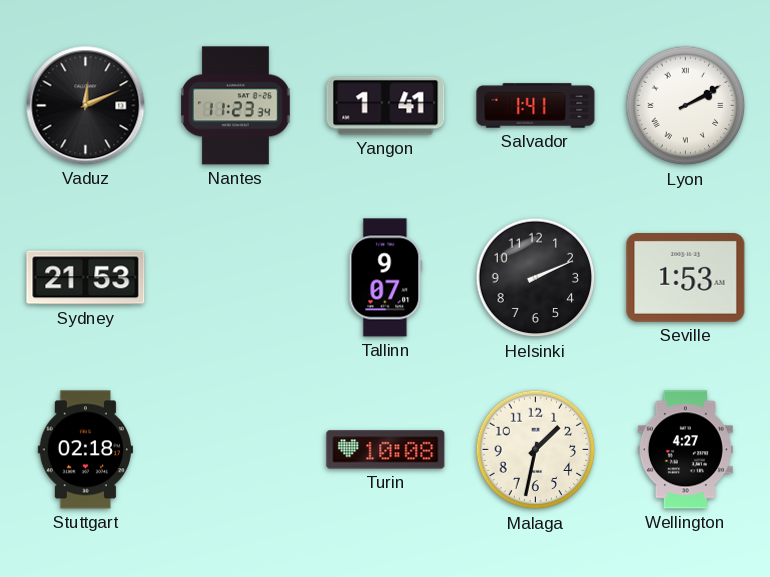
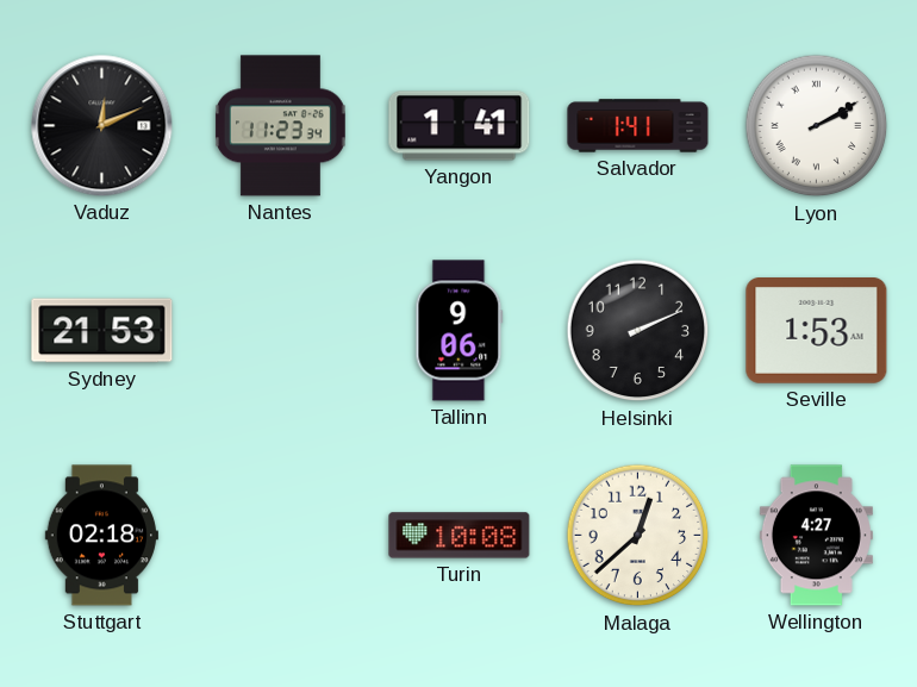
Tallinn: 9:07 -> 9:06 (460, 331)
Malaga: 1:32 -> 12:38 (638, 536)
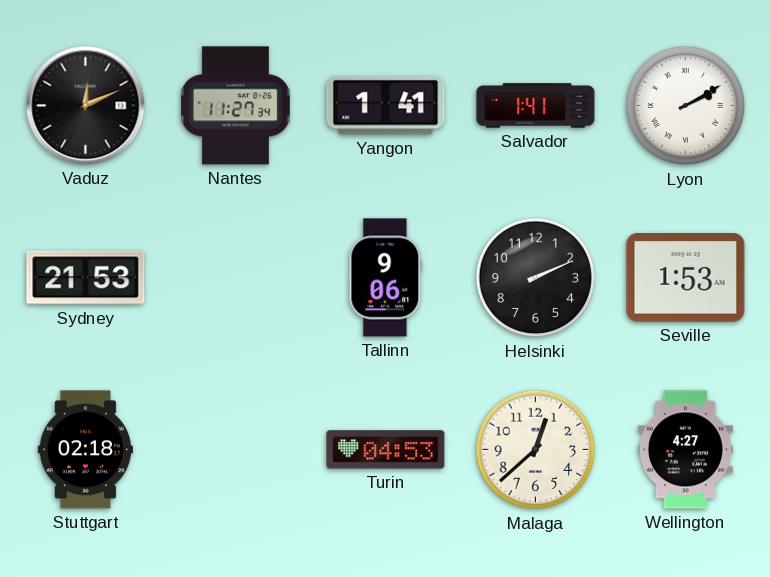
Nantes: 11:23 -> 11:27 (235, 106)
Turin: 10:08 -> 04:53 (386, 450)
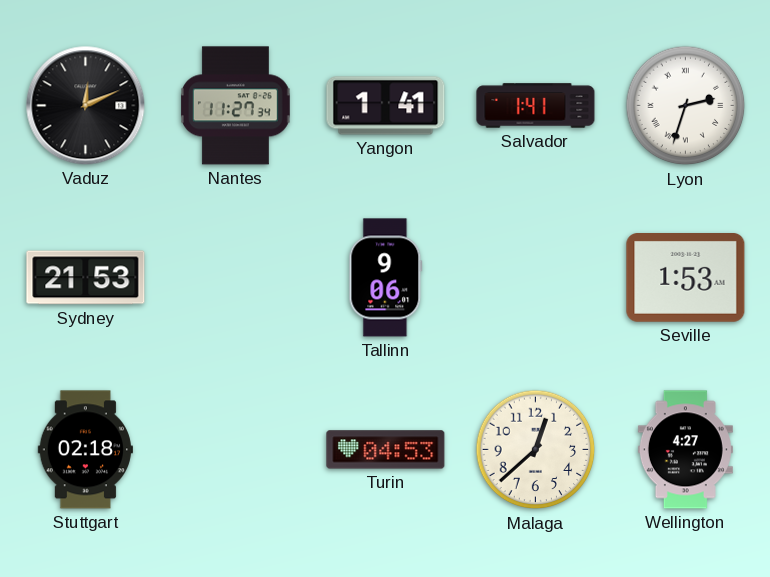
Lyon: 2:10 -> 2:33 (686, 106)
Helsinki: 2:11 -> none (536, 278)
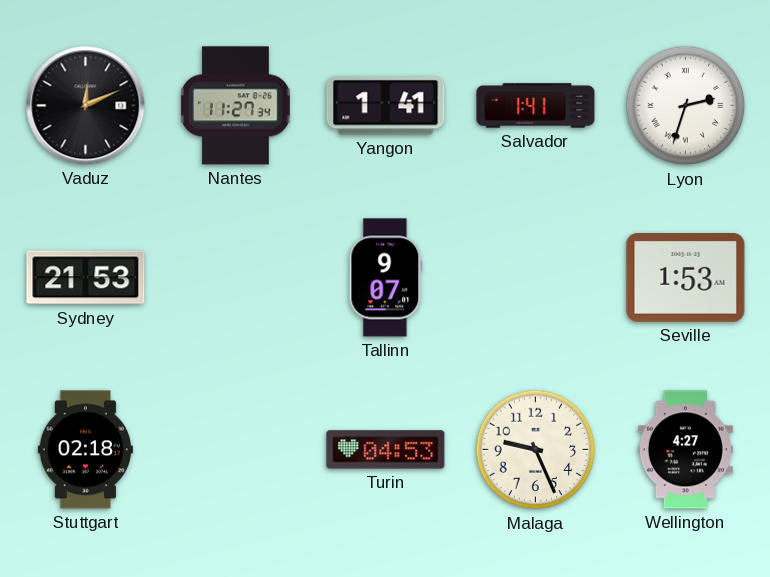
Tallinn: 9:06 -> 9:07 (386, 278)
Malaga: 12:38 -> 9:26 (536, 450)
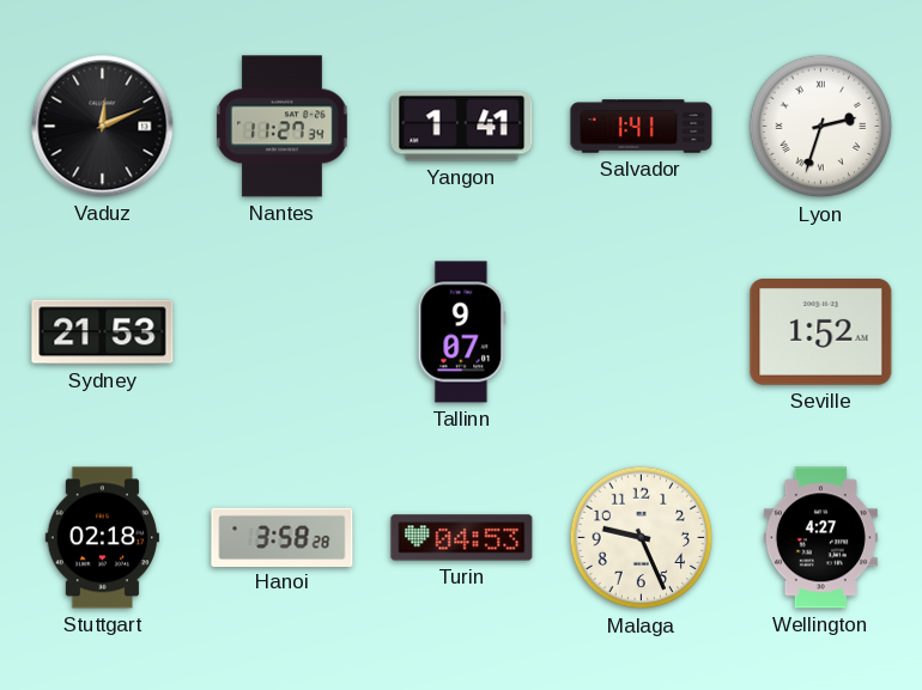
Seville: 1:53 -> 1:52 (821, 332)
Hanoi: none -> 3:58 (283, 537)
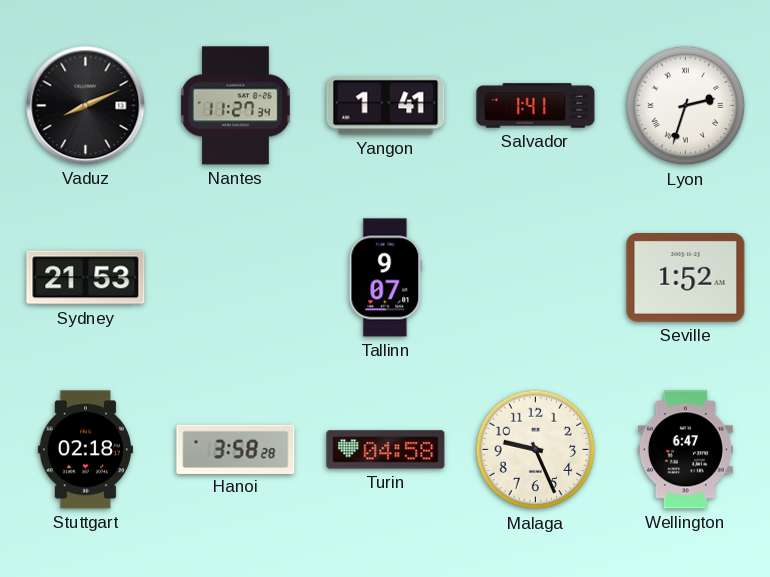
Vaduz: 12:11 -> 8:11 (86, 106)
Turin: 04:53 -> 04:58 (386, 450)
Wellington: 4:27 -> 6:47 (685, 450)
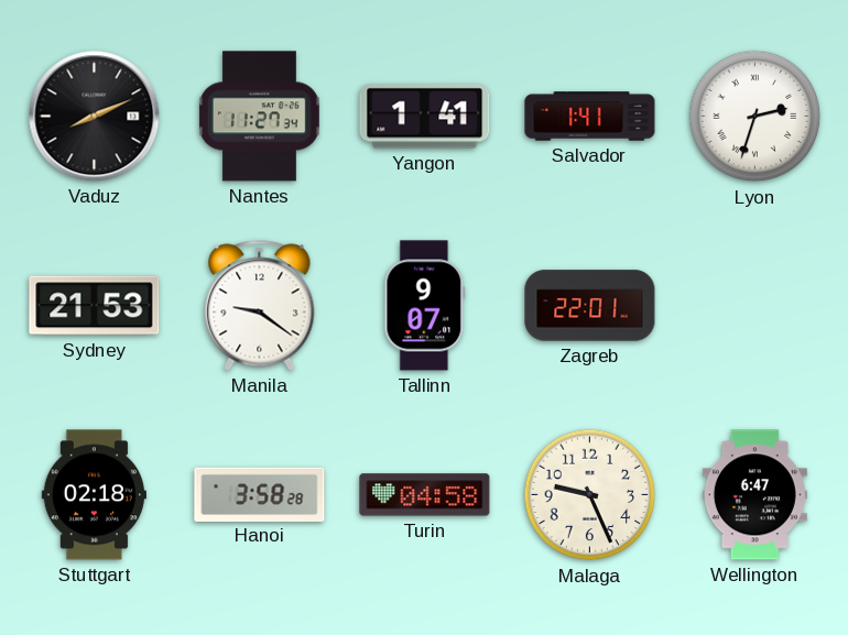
Manila: none -> 9:21 (260, 306)
Zagreb: none -> 22:01 (590, 306)
Seville: 1:52 -> none (686, 278)
